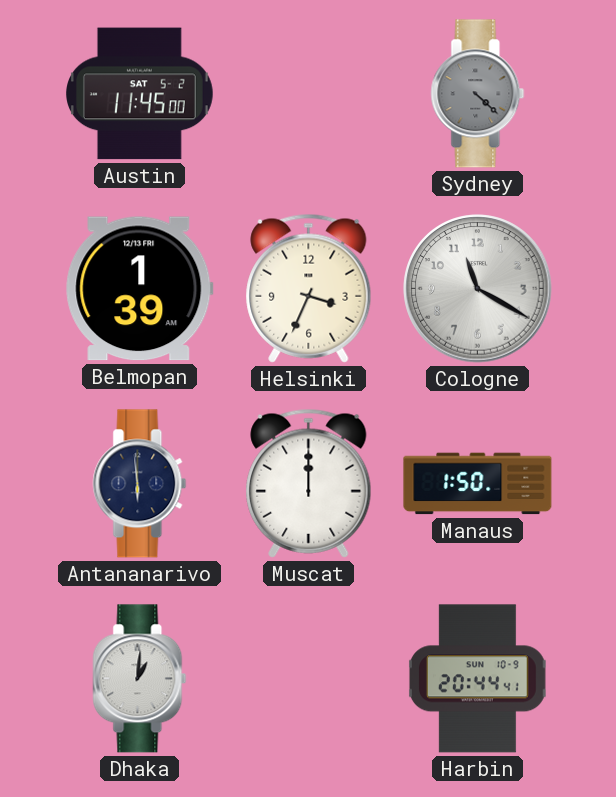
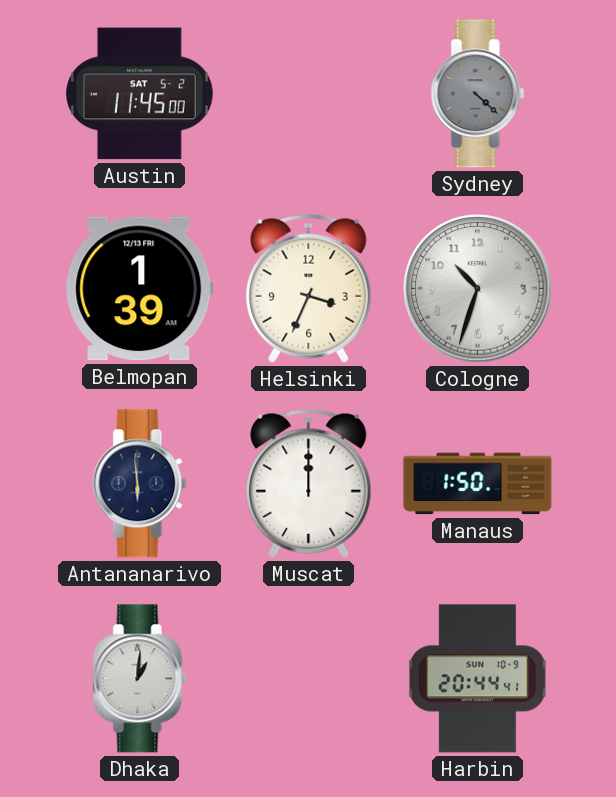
Cologne: 11:20 -> 10:33 (478, 289)
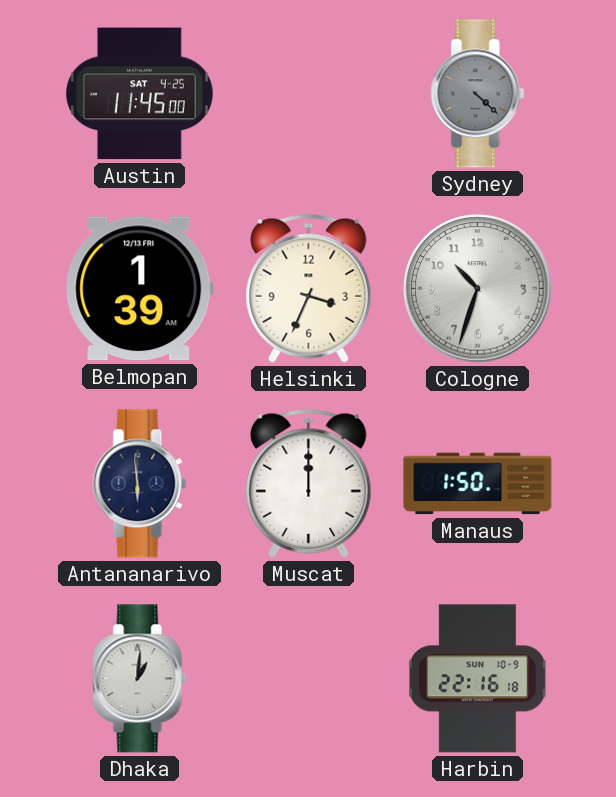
Austin date: SAT 5-2 -> SAT 4-25 (140, 94)
Harbin: 20:44 -> 22:16 (477, 679)
